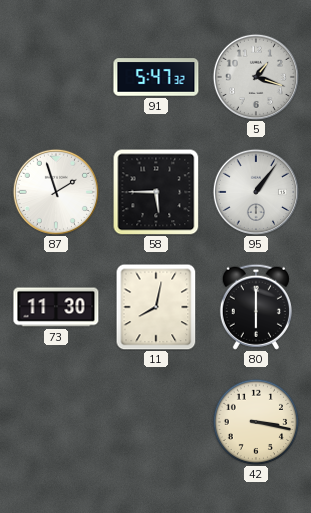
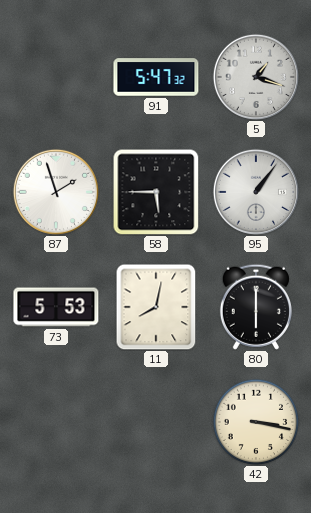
73: 11:30 -> 5:53 (56, 307)
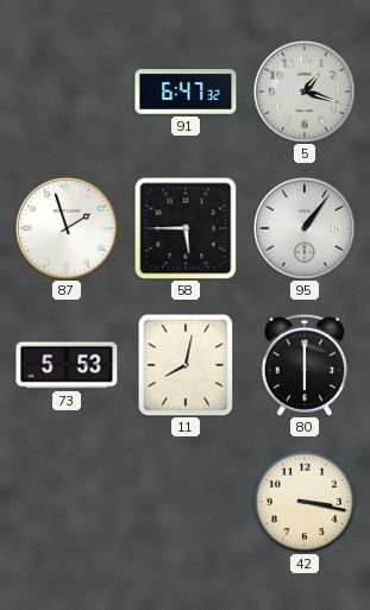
91: 5:47 -> 6:47 (186, 92)
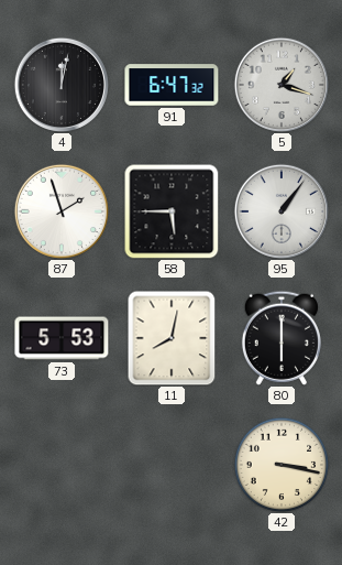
4: none -> 12:02 (62, 85)
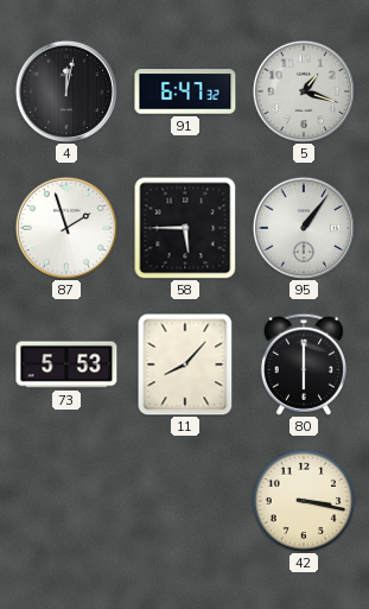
11: 8:02 -> 8:07 (185, 364)
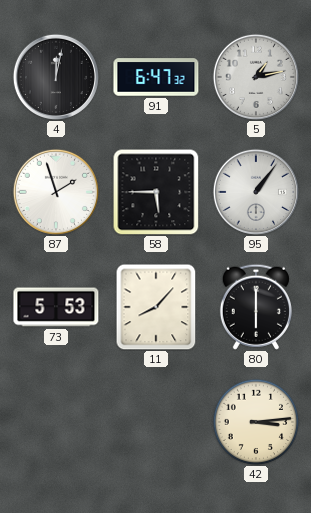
5: 1:18 -> 1:13 (256, 77)
42: 3:17 -> 3:14 (256, 422)
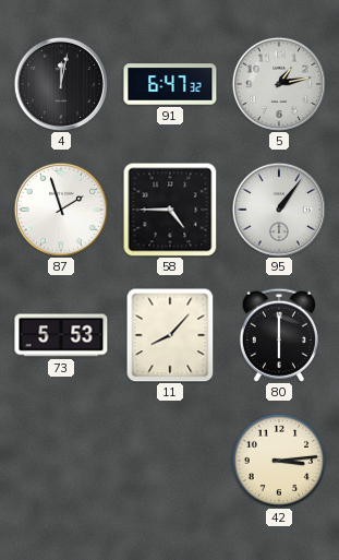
58: 5:45 -> 4:45 (170, 210)
